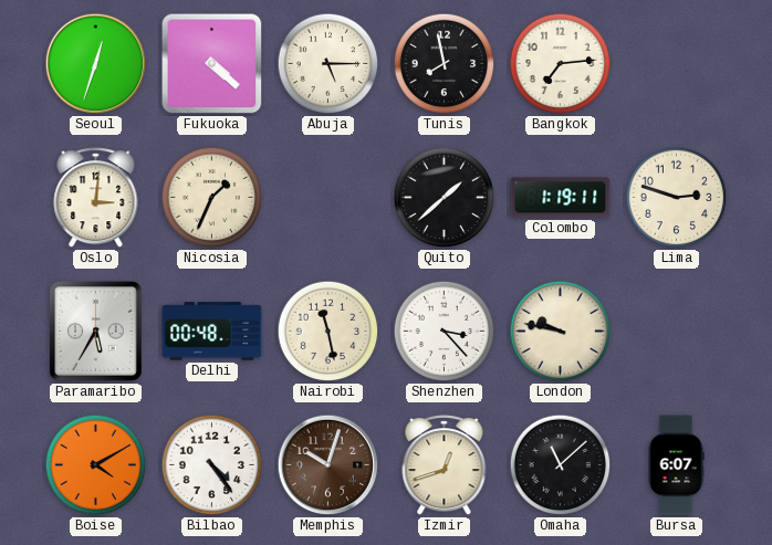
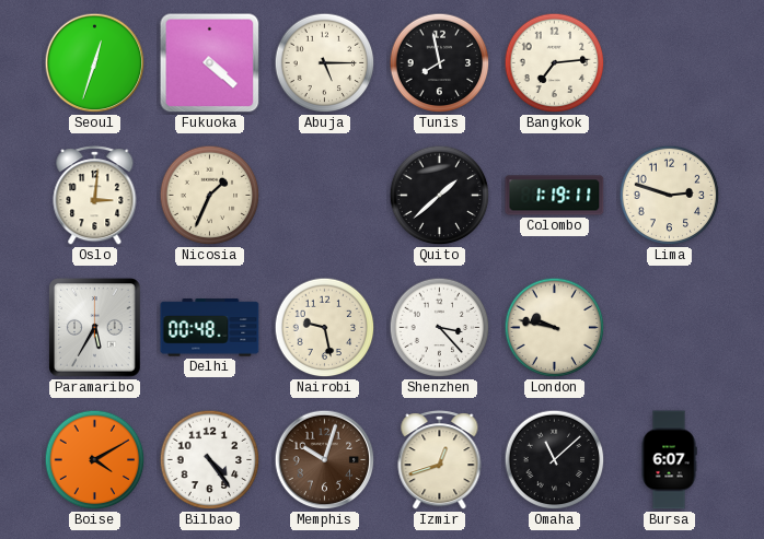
Nairobi: 11:28 -> 9:28 (325, 328)
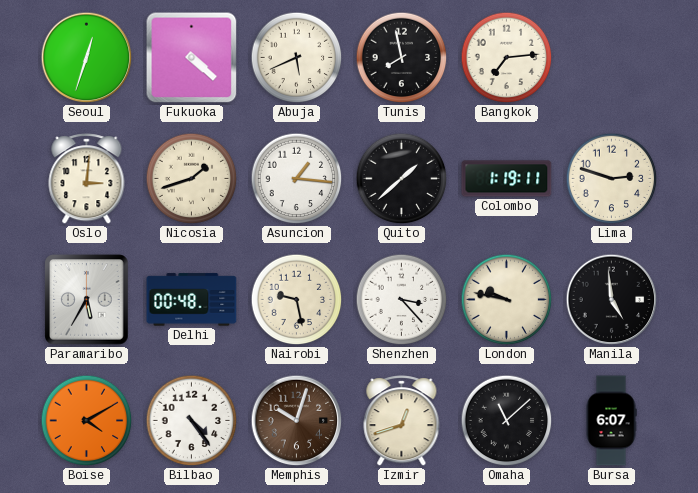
Abuja: 5:15 -> 5:41 (297, 58)
Nicosia: 1:34 -> 1:42 (192, 179)
Asuncion: none -> 1:16 (297, 179)
Manila: none -> 4:59 (612, 300)
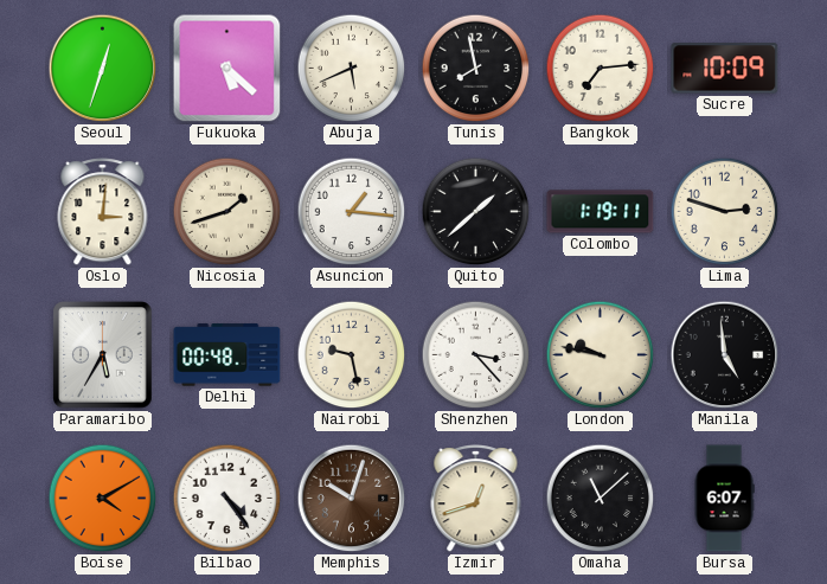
Fukuoka: 4:22 -> 5:22 (227, 69)
Sucre: none -> 10:09 (725, 69)
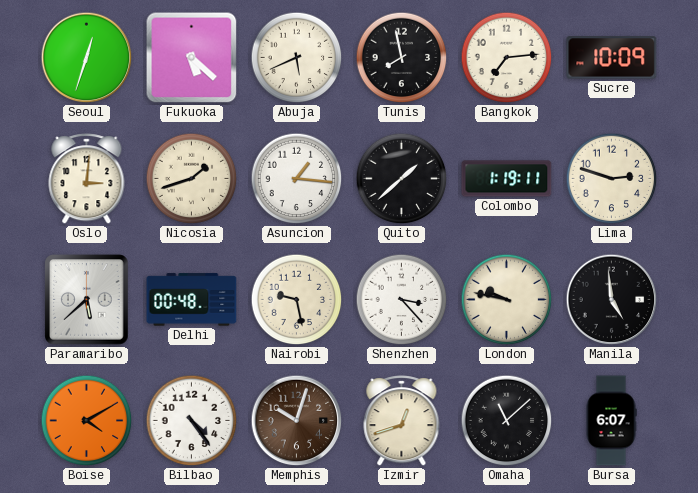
Paramaribo: 5:35 -> 5:38 (87, 300)
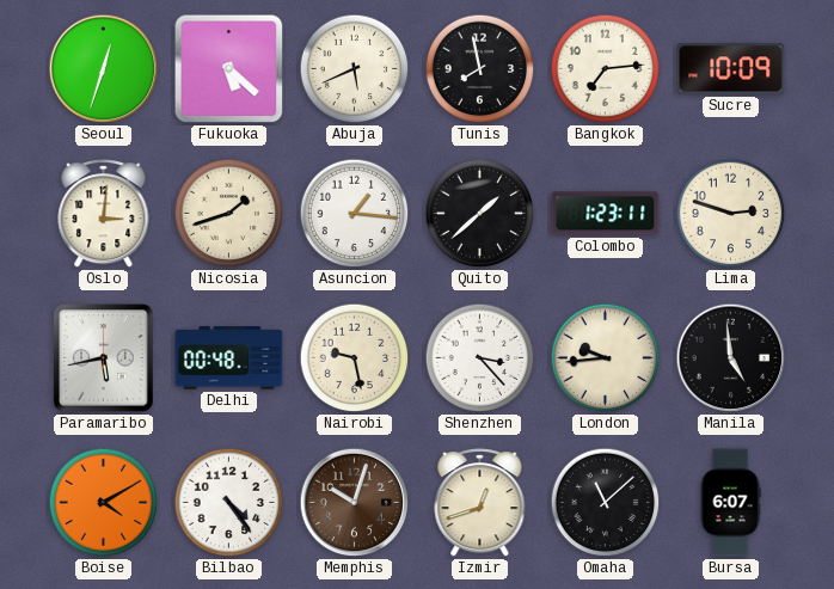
Colombo: 1:19 -> 1:23 (606, 214)
Paramaribo: 5:38 -> 5:43 (104, 358)
London: 9:47 -> 9:44 (606, 358)
